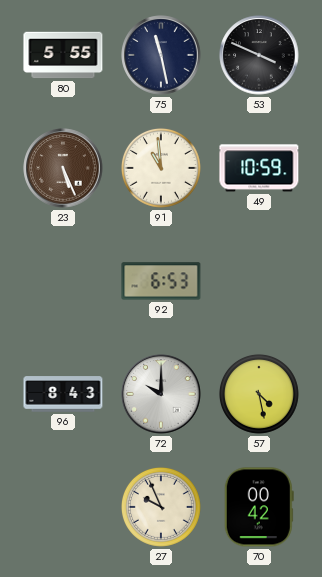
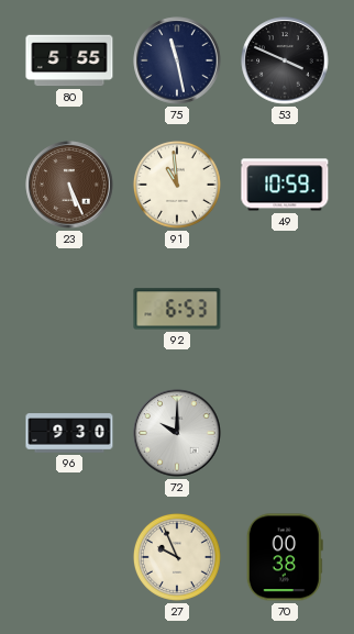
96: 8:43 -> 9:30 (69, 433)
57: 4:28 -> none (259, 394)
70: 00:42 -> 00:38 (285, 557)
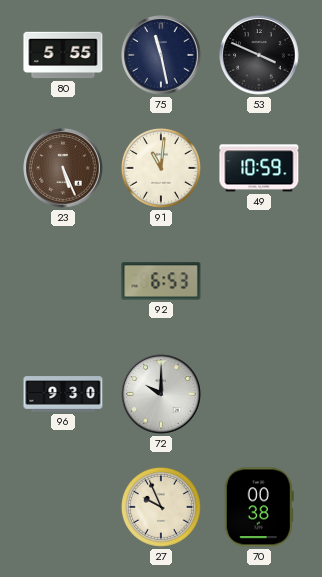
91: 10:59 -> 11:01 (161, 168)
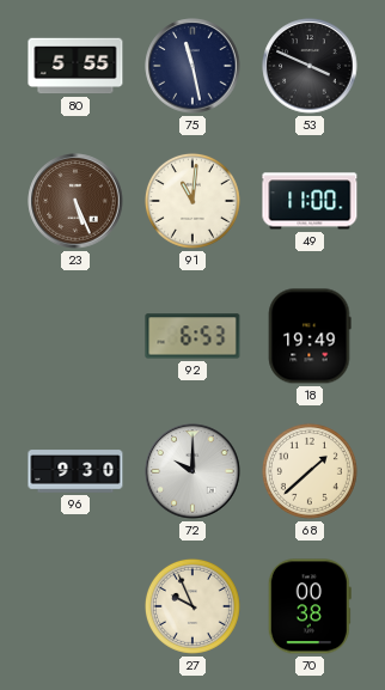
49: 10:59 -> 11:00 (310, 201)
18: none -> 19:49 (310, 336)
68: none -> 1:38 (310, 471)
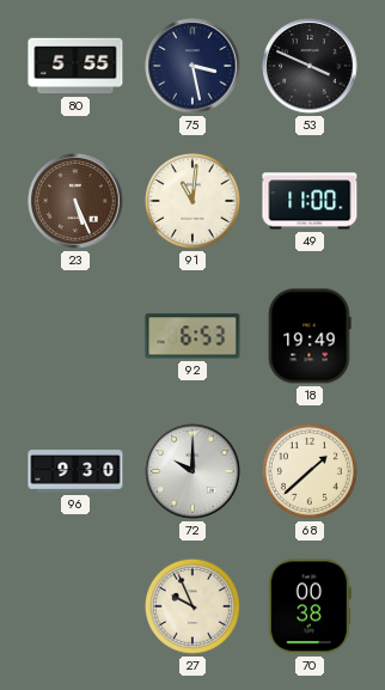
75: 11:28 -> 3:28 (192, 66)
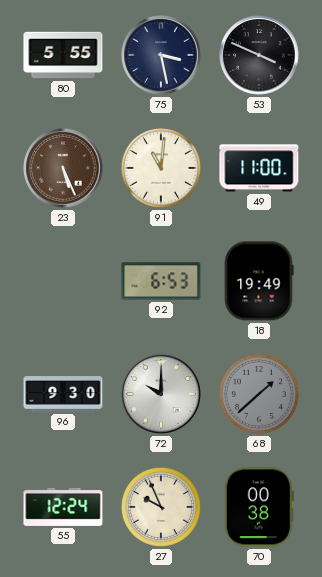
68 dial: cream -> grey (259, 394)
55: none -> 12:24 (63, 507)
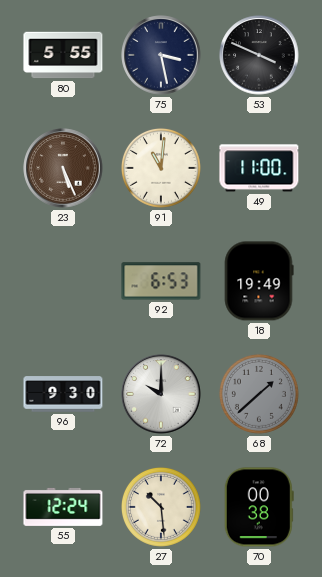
27: 9:56 -> 10:29 (161, 507)
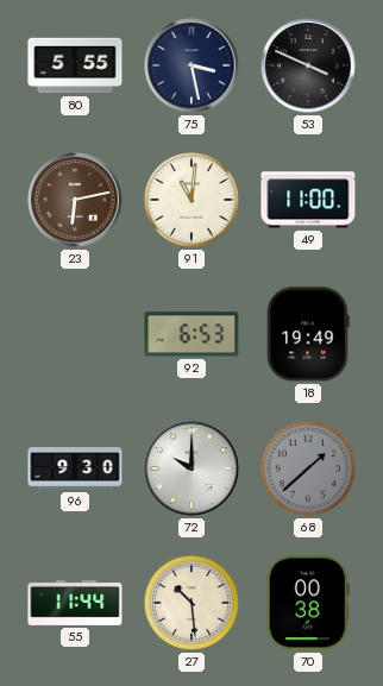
23: 5:26 -> 6:13 (75, 200)
55: 12:24 -> 11:44 (75, 603)
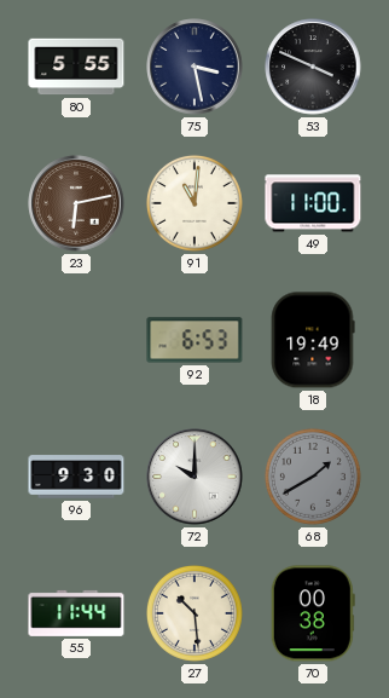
68: 1:38 -> 1:40 (313, 477)
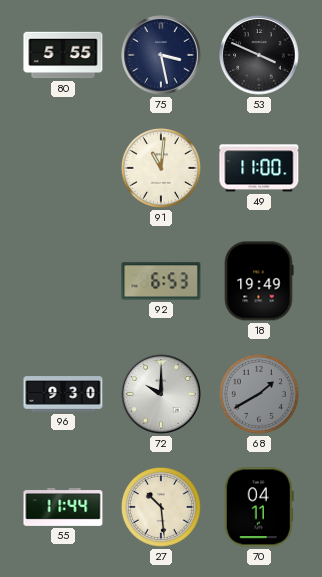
23: 6:13 -> none (76, 203)
70: 00:38 -> 04:11 (259, 507)
